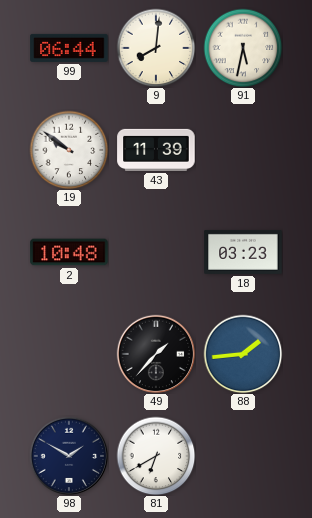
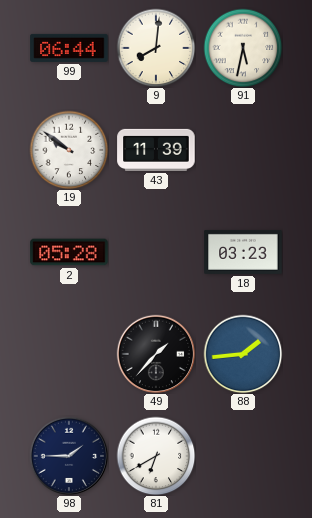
2: 10:48 -> 05:28 (69, 252)
98: 1:50 -> 1:45 (69, 456)
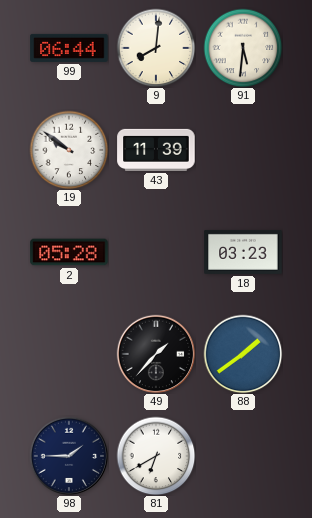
91: 5:32 -> 5:31 (243, 48)
88: 1:44 -> 1:39 (243, 354)
